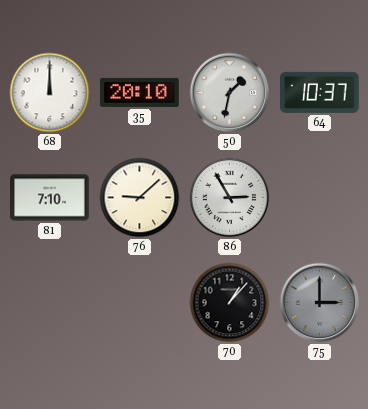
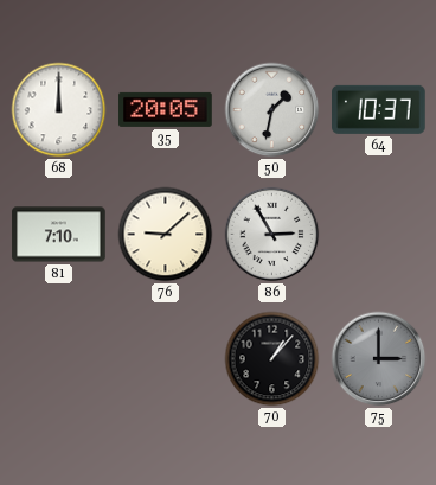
35: 20:10 -> 20:05 (166, 109)
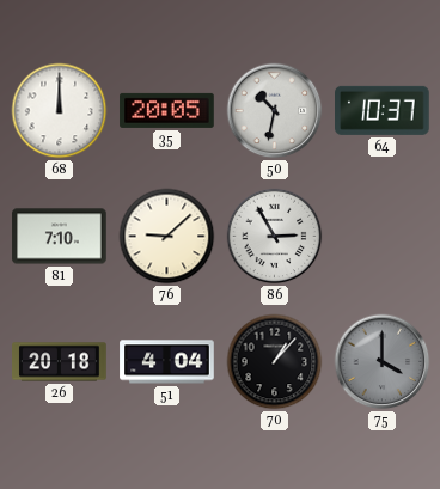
50: 1:32 -> 10:32 (275, 111)
26: none -> 20:18 (60, 362)
51: none -> 4:04 (167, 362)
75: 3:00 -> 4:00 (383, 362)
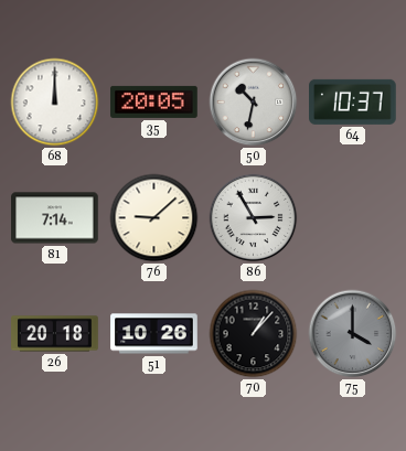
81: 7:10 -> 7:14 (55, 218)
51: 4:04 -> 10:26 (154, 334)
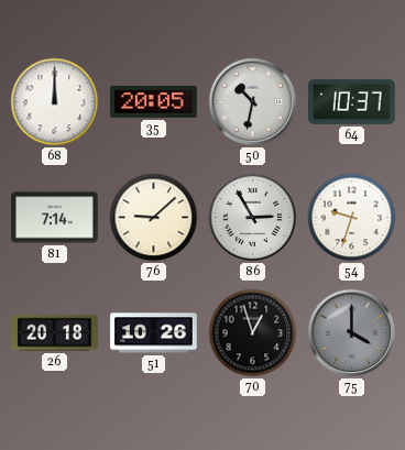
54: none -> 9:33 (352, 218)
70: 1:07 -> 12:57 (253, 333)
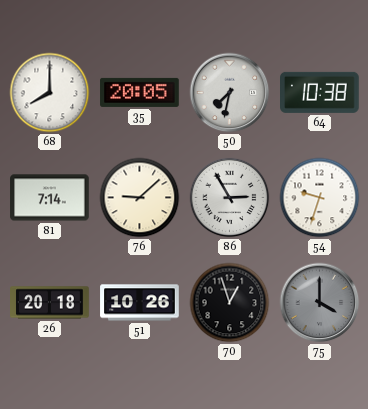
68: 12:00 -> 8:00 (50, 93)
50: 10:32 -> 7:32 (230, 93)
64: 10:37 -> 10:38 (320, 92)
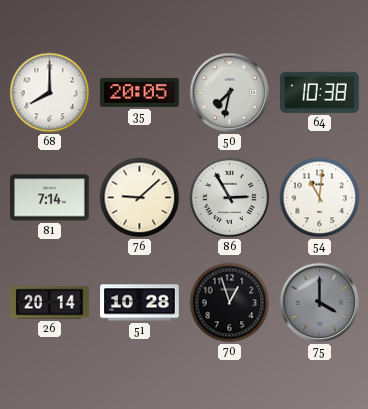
54: 9:33 -> 11:01 (320, 198)
26: 20:18 -> 20:14 (50, 303)
51: 10:26 -> 10:28 (140, 303)
